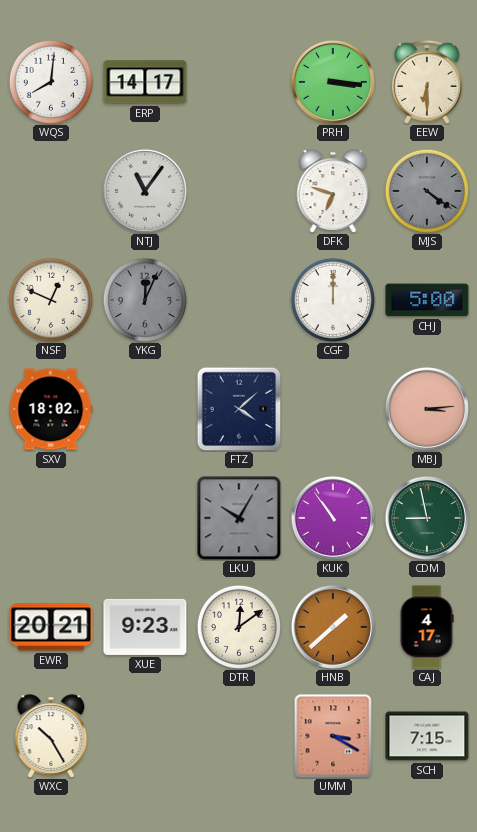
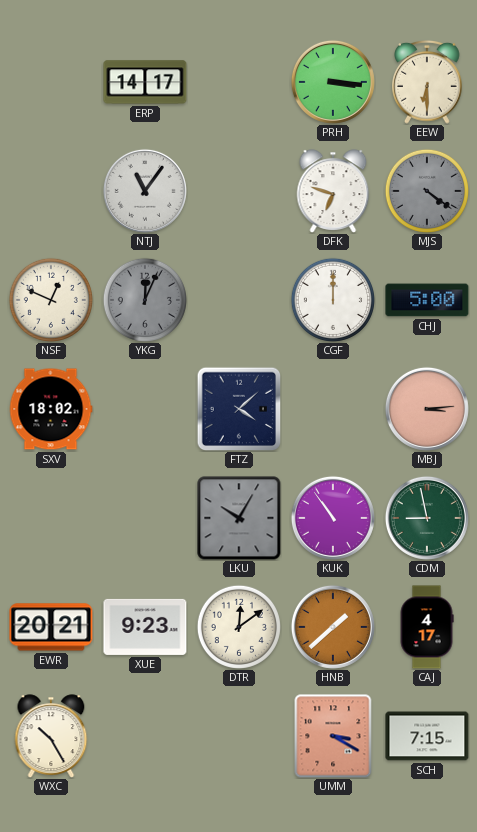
WQS: 8:01 -> none (51, 82)
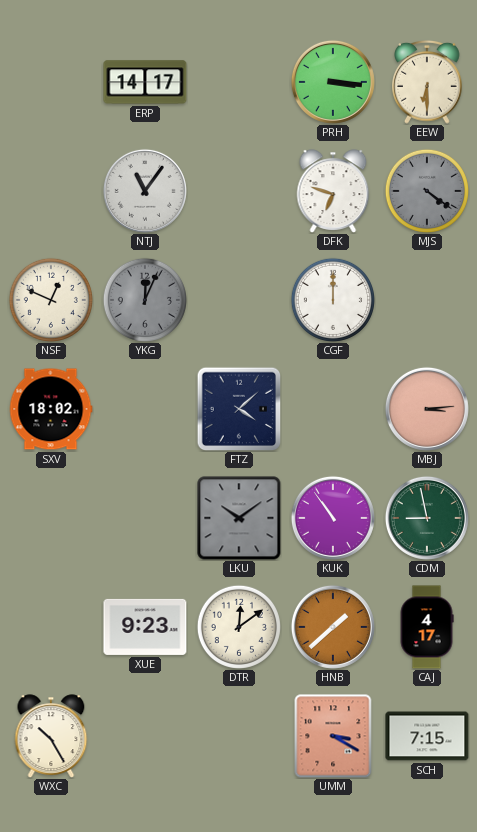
CHJ: 5:00 -> none (427, 300)
LKU: 10:05 -> 10:09 (239, 518)
EWR: 20:21 -> none (51, 627)
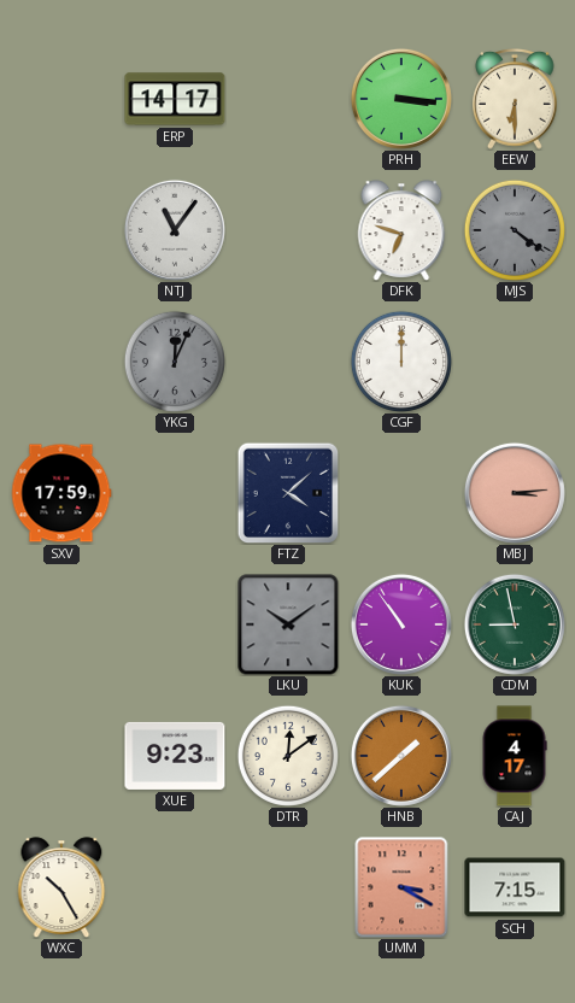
NSF: 12:49 -> none (51, 300)
SXV: 18:02 -> 17:59 (61, 493)
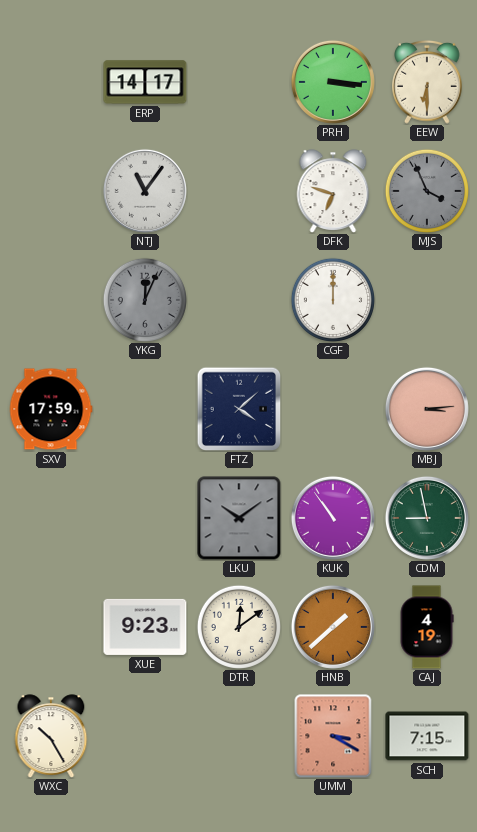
MJS: 4:21 -> 3:56 (427, 191)
CAJ: 4:17 -> 4:19 (427, 627)
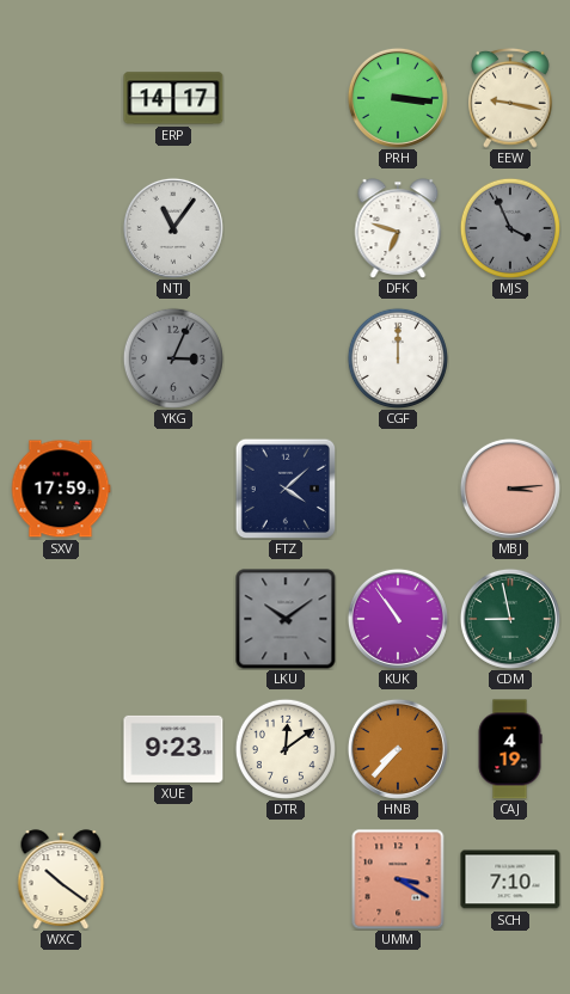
EEW: 6:30 -> 9:17 (511, 98)
YKG: 12:04 -> 3:04 (173, 358)
HNB: 1:38 -> 7:37 (398, 749)
WXC: 10:25 -> 10:21 (61, 879)
SCH: 7:15 -> 7:10 (510, 879)
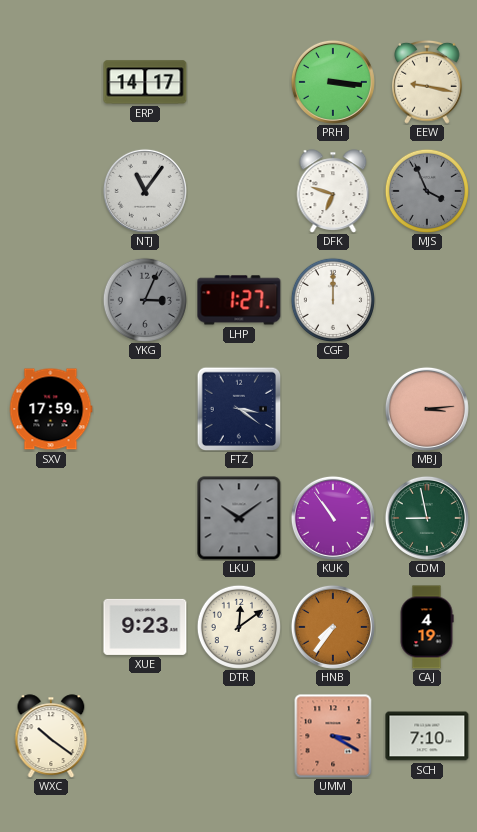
LHP: none -> 1:27 (239, 300)
FTZ: 4:08 -> 3:21 (239, 409)
HNB: 7:37 -> 7:36 (333, 627)
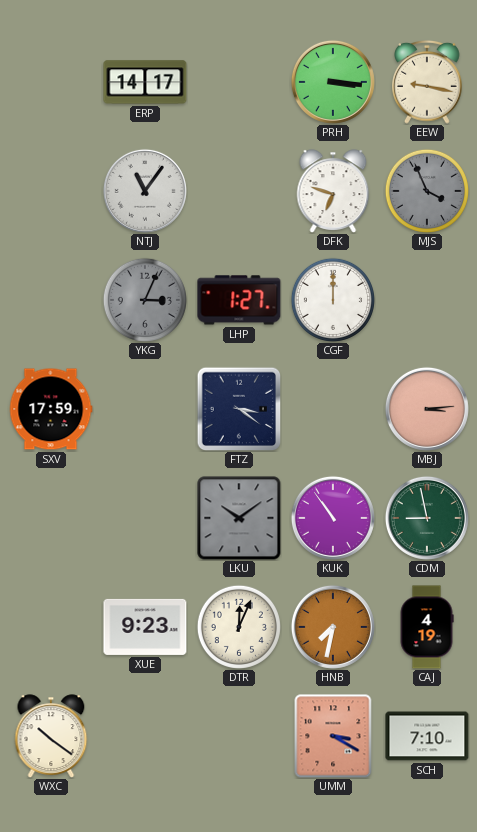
DTR: 12:09 -> 12:04 (239, 627)
HNB: 7:36 -> 7:32 (333, 627)
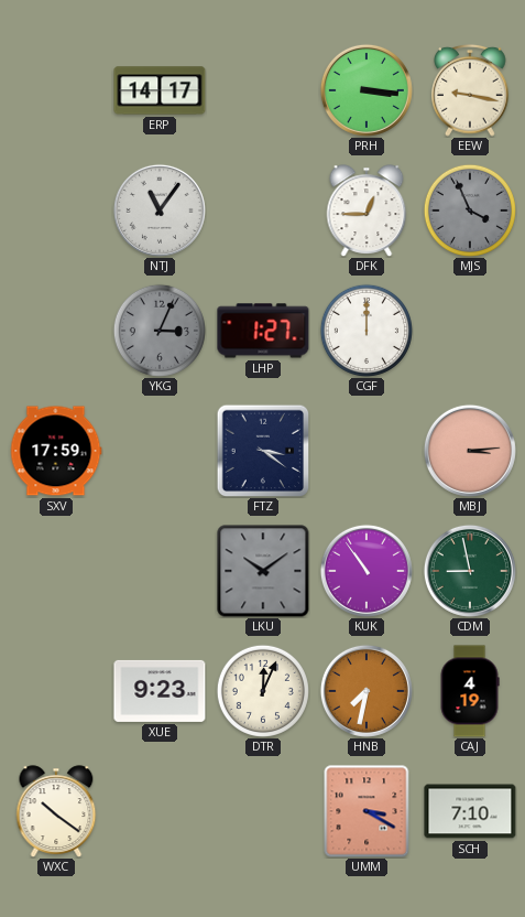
DFK: 6:48 -> 12:45 (367, 211)
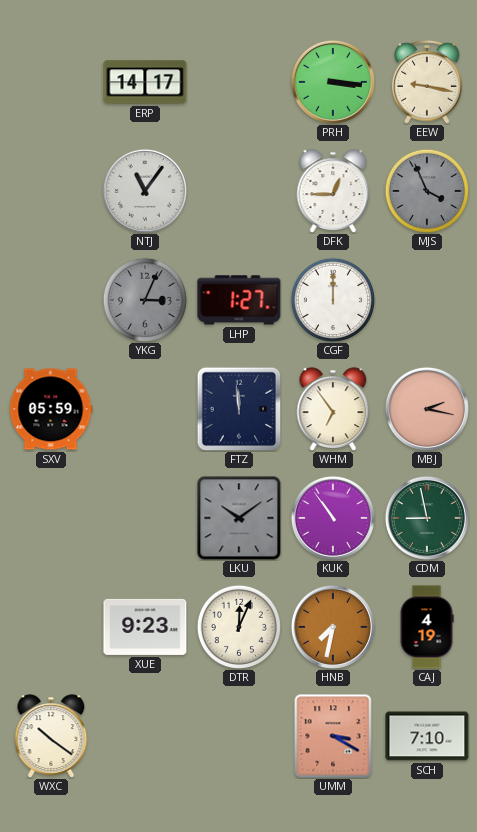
SXV: 17:59 -> 05:59 (51, 409)
FTZ: 3:21 -> 11:59 (239, 409)
WHM: none -> 6:54 (333, 409)
MBJ: 3:14 -> 2:17 (427, 409)
